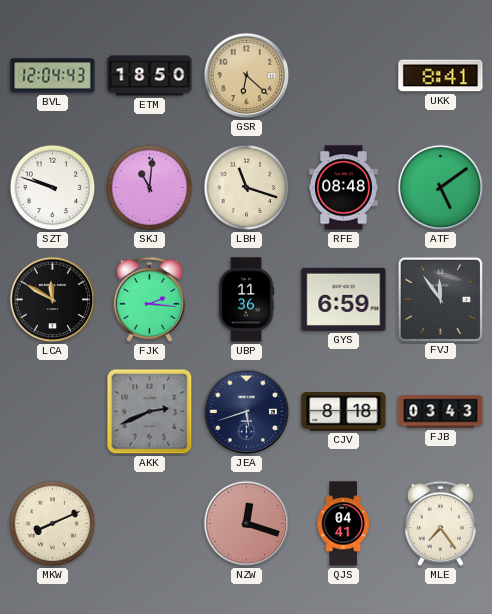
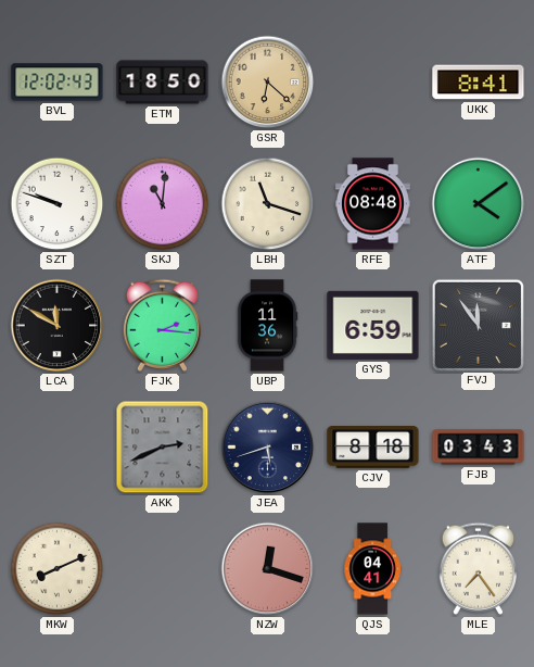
BVL: 12:04 -> 12:02 (58, 83)
ATF: 5:09 -> 4:09 (479, 204)
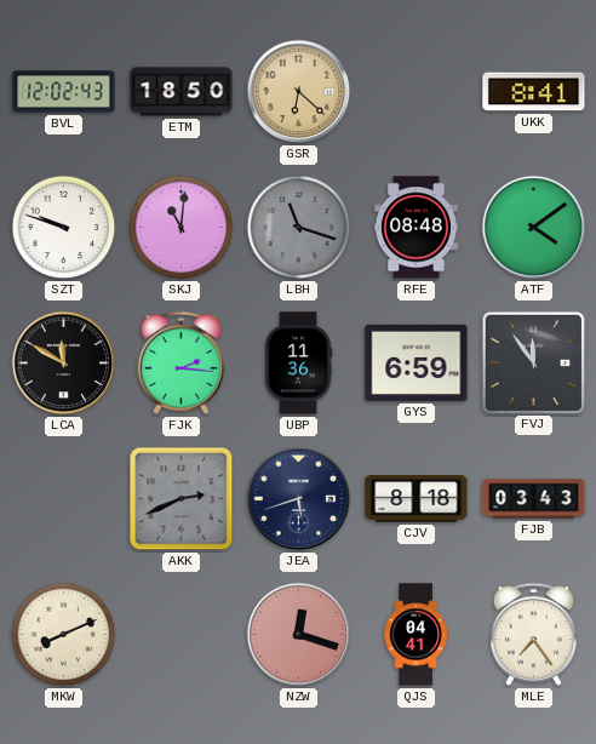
LBH dial: cream -> grey (299, 228)
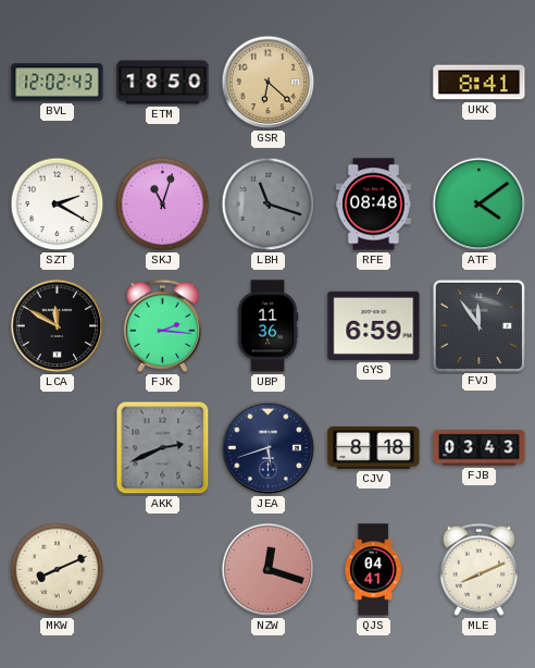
SZT: 9:48 -> 2:20 (58, 205)
SKJ: 11:01 -> 11:03 (163, 205)
MLE: 7:24 -> 8:11 (478, 569)
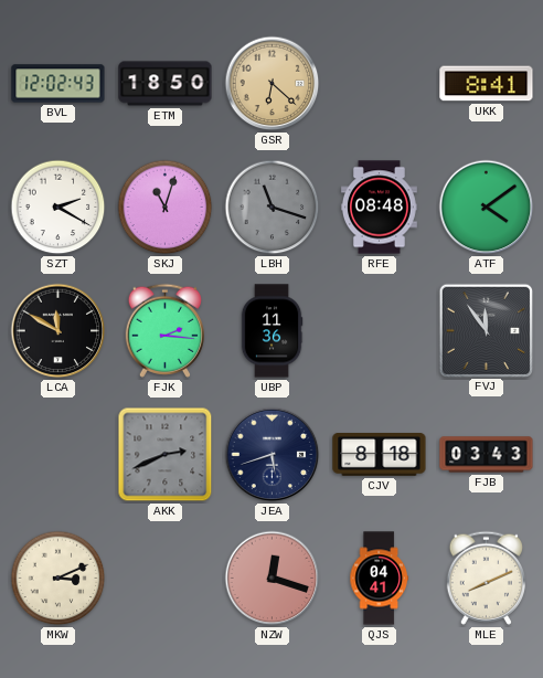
GYS: 6:59 -> none (374, 325)
MKW: 8:11 -> 3:11 (58, 579)
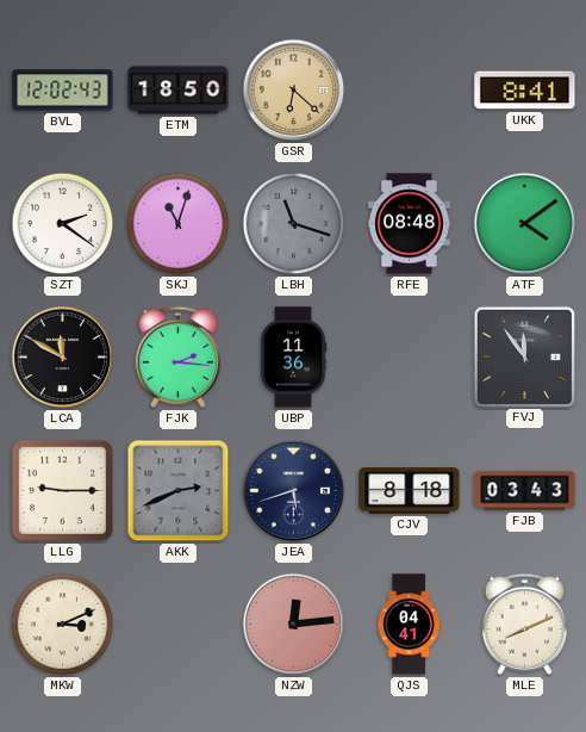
SZT: 2:20 -> 2:21 (63, 224)
LLG: none -> 9:15 (62, 490)
NZW: 12:18 -> 12:14 (294, 625)
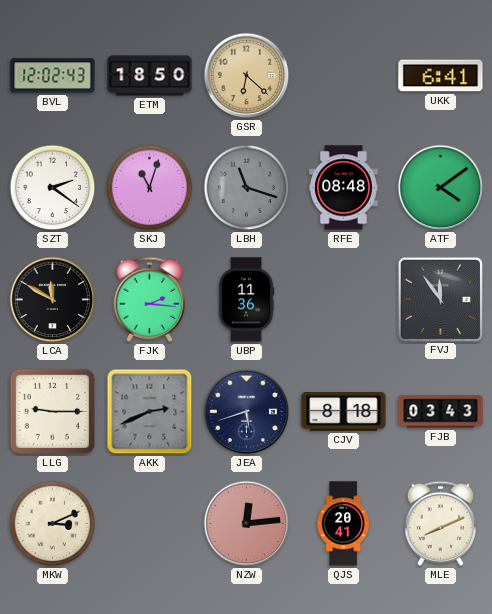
UKK: 8:41 -> 6:41 (441, 76)
QJS: 04:41 -> 20:41 (343, 524)
